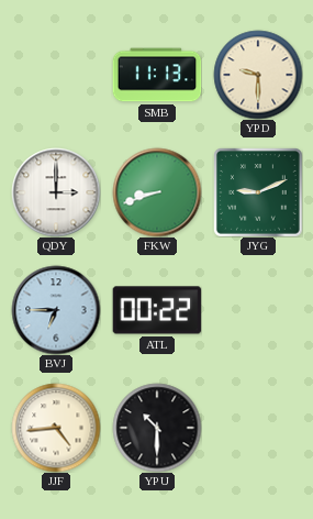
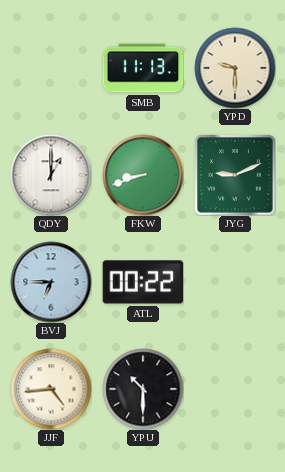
QDY: 3:00 -> 1:00 (51, 175)
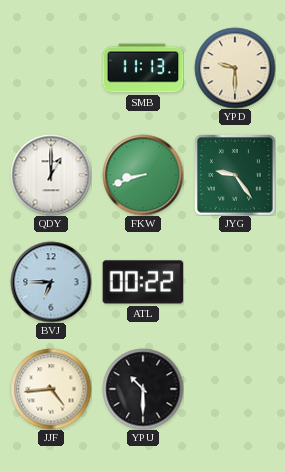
JYG: 9:11 -> 9:24 (235, 175)
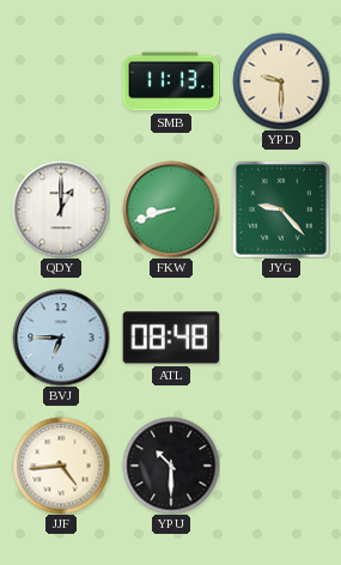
JYG: 9:24 -> 9:23 (281, 209)
ATL: 00:22 -> 08:48 (171, 338)
